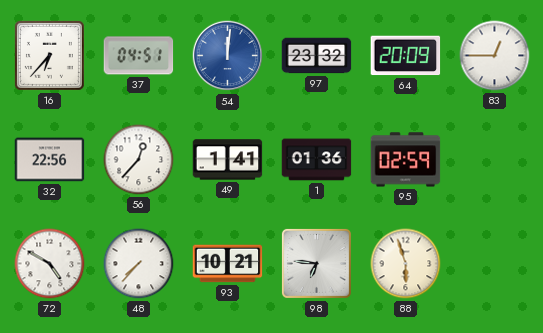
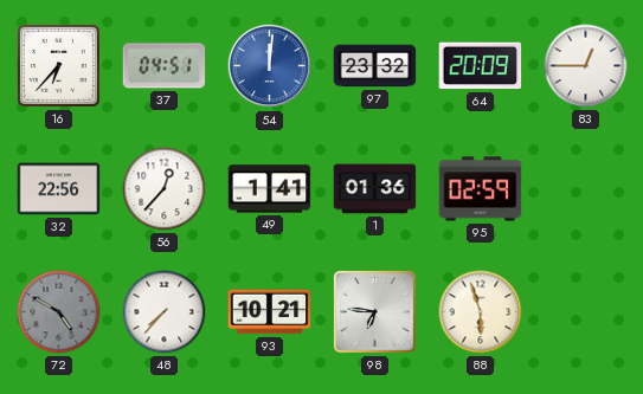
72 dial: white -> grey (59, 312)
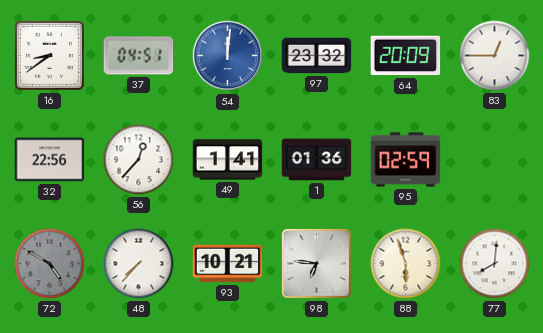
16: 6:37 -> 8:39 (49, 55)
77: none -> 8:01 (495, 264)
